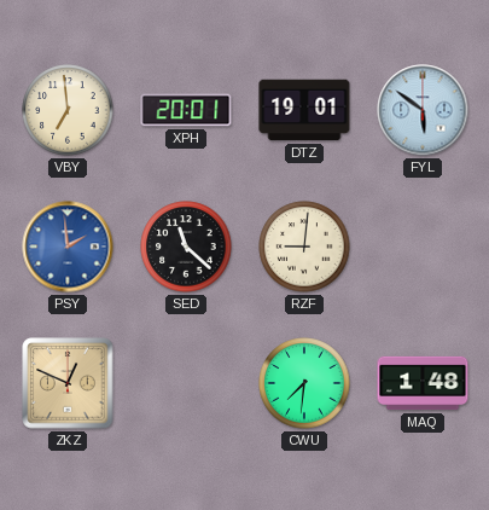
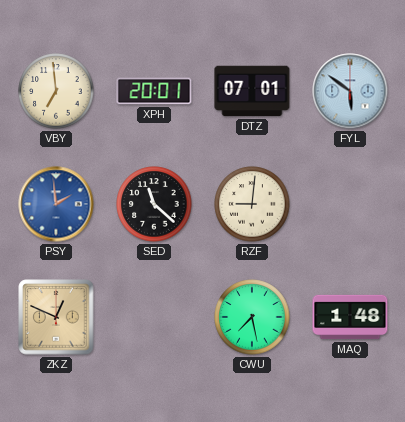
DTZ: 19:01 -> 07:01 (252, 91)
CWU: 7:31 -> 7:28 (252, 317)
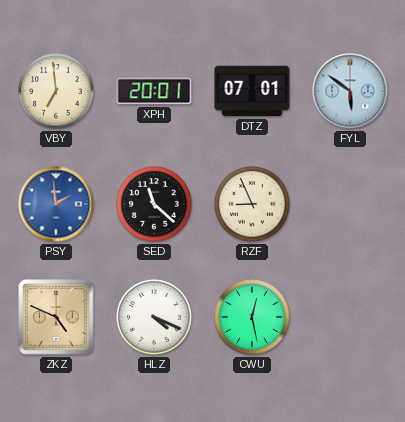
RZF: 9:01 -> 8:56 (252, 204)
ZKZ: 12:49 -> 4:49 (56, 317)
HLZ: none -> 4:19 (154, 317)
CWU: 7:28 -> 12:28 (252, 317)
MAQ: 1:48 -> none (350, 317)
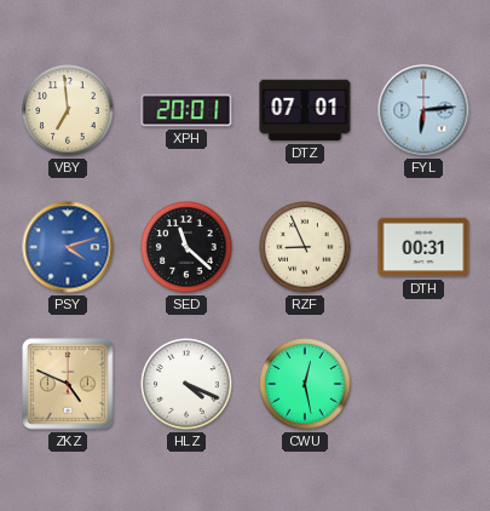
FYL: 5:51 -> 6:14 (423, 110)
PSY: 1:59 -> 4:12 (68, 247)
DTH: none -> 00:31 (423, 247)
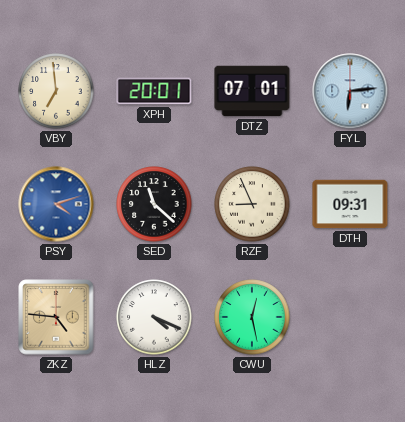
DTH: 00:31 -> 09:31 (350, 204)
ZKZ: 4:49 -> 4:46 (56, 317)
